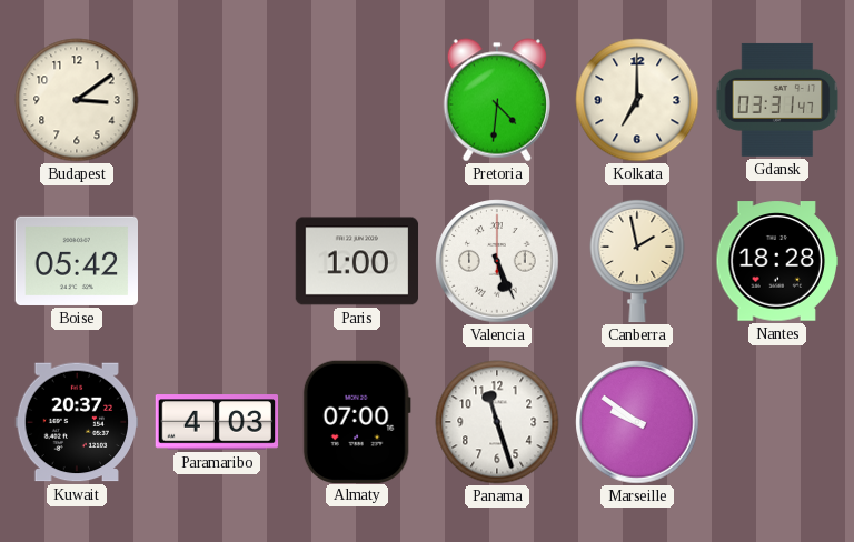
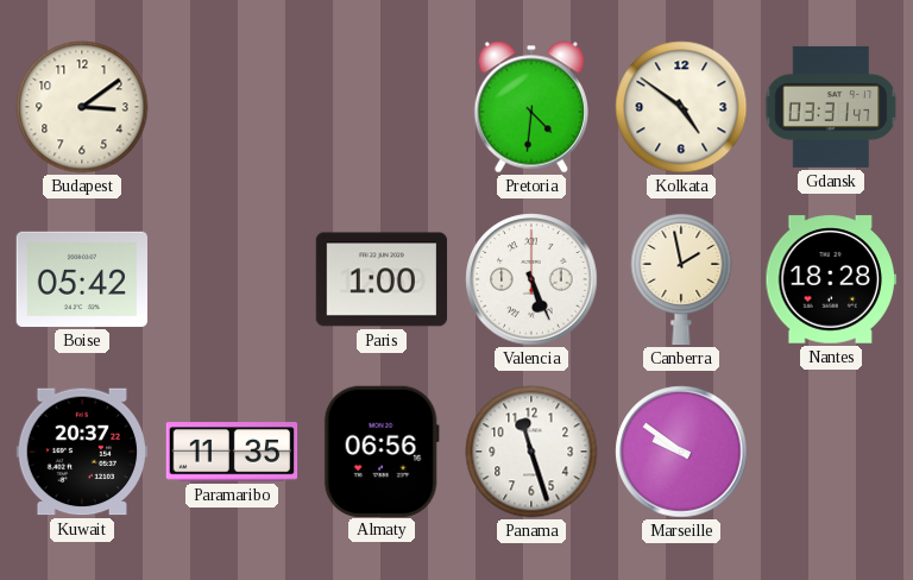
Kolkata: 7:00 -> 4:51 (681, 107)
Paramaribo: 4:03 -> 11:35 (232, 452)
Almaty: 07:00 -> 06:56 (382, 450)
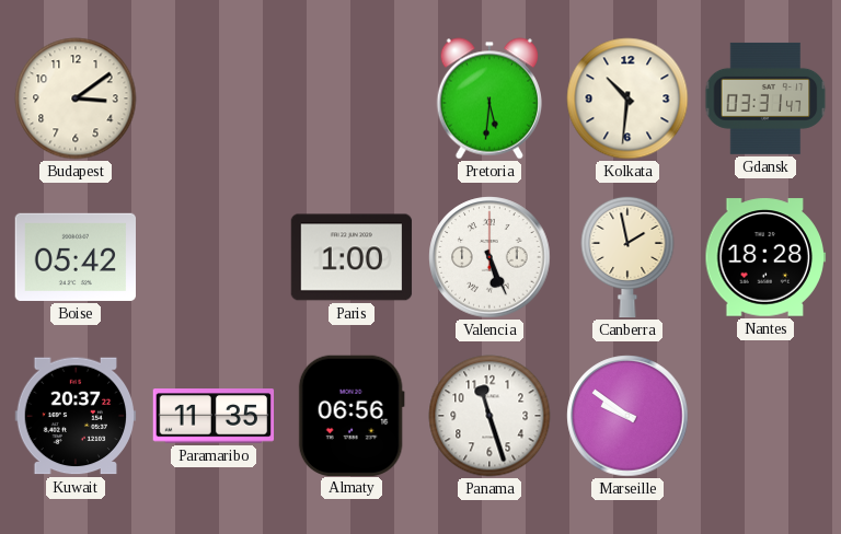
Pretoria: 4:31 -> 5:31 (488, 98)
Kolkata: 4:51 -> 10:31 (627, 98)
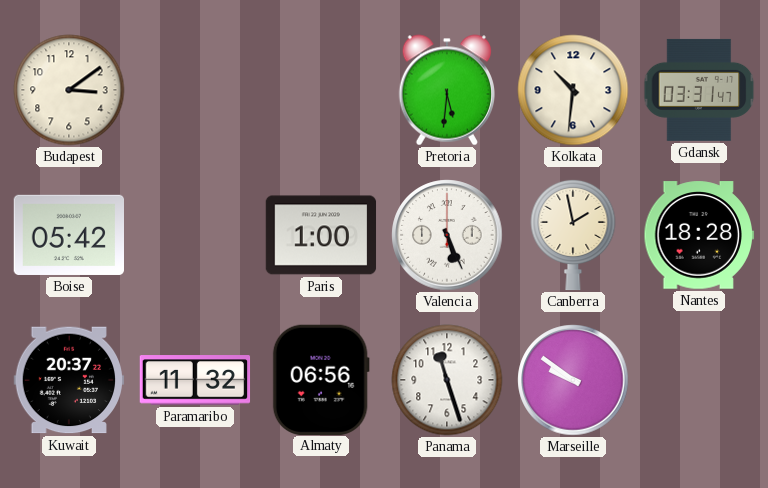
Paramaribo: 11:35 -> 11:32 (195, 380)
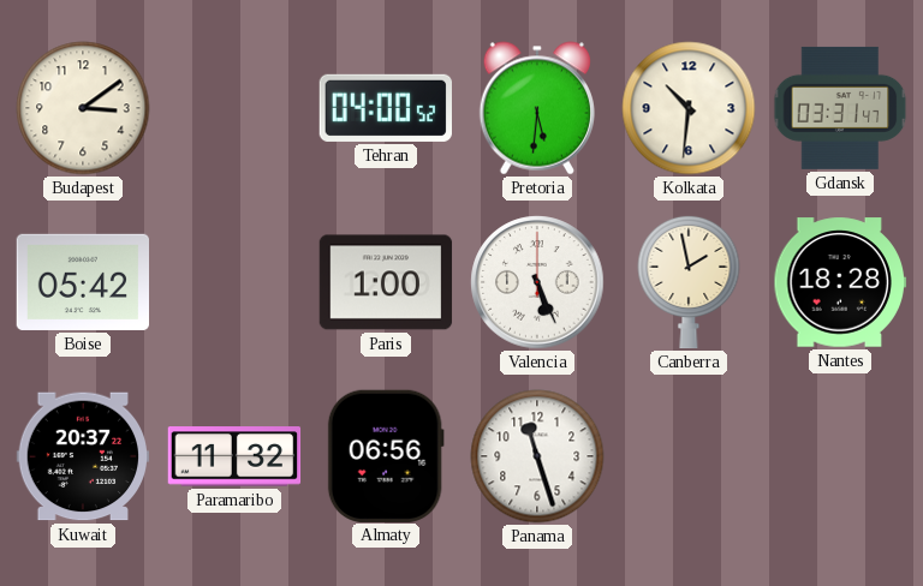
Tehran: none -> 04:00 (385, 108)
Marseille: 9:51 -> none (573, 380)
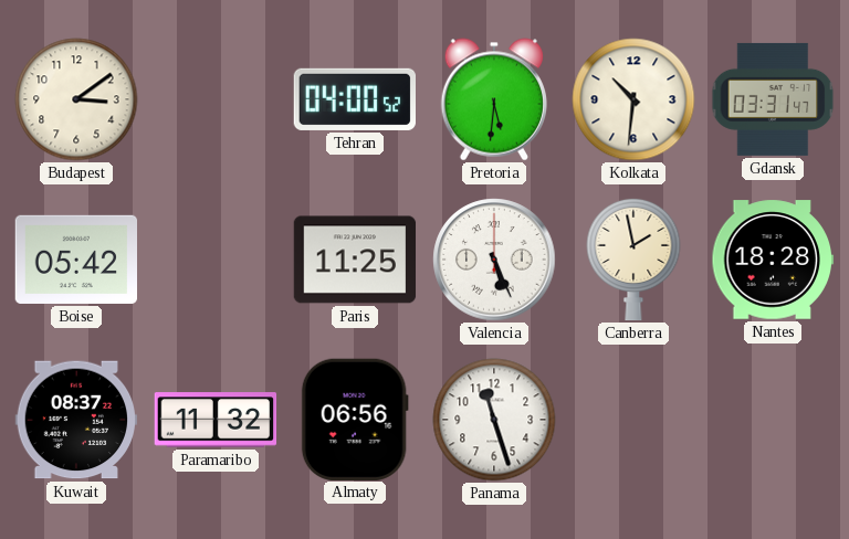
Paris: 1:00 -> 11:25 (355, 260)
Kuwait: 20:37 -> 08:37 (76, 420)
